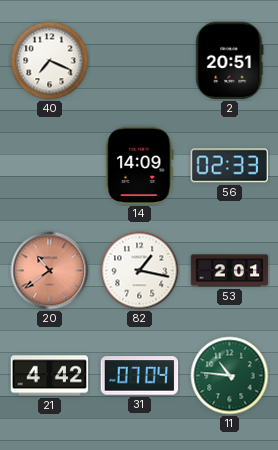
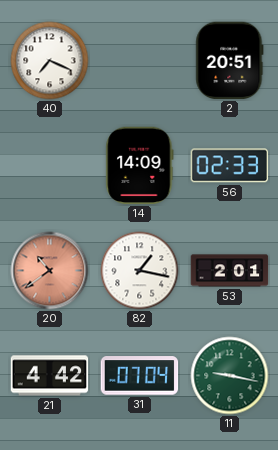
11: 10:46 -> 9:17 (230, 376)
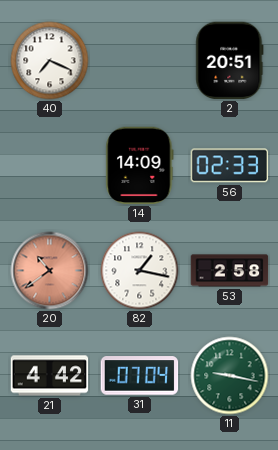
53: 2:01 -> 2:58 (230, 271)
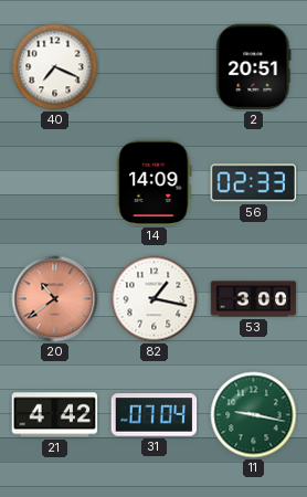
53: 2:58 -> 3:00 (254, 299)
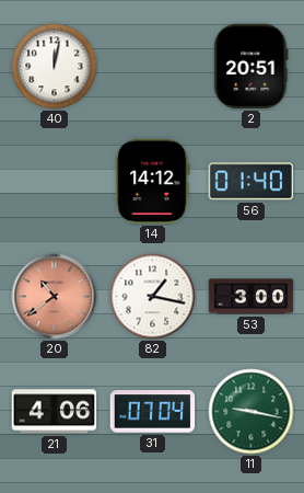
40: 7:19 -> 12:02 (55, 67)
14: 14:09 -> 14:12 (153, 182)
56: 02:33 -> 01:40 (252, 182)
21: 4:42 -> 4:06 (55, 412)
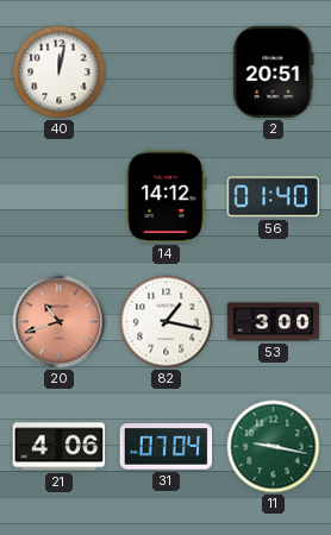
20: 10:39 -> 10:42 (60, 322)
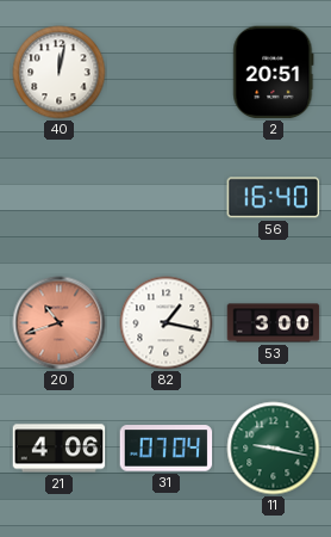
14: 14:12 -> none (167, 197)
56: 01:40 -> 16:40 (274, 198)
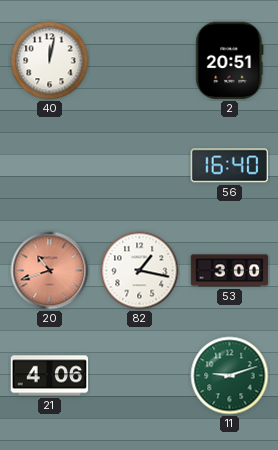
31: 07:04 -> none (167, 449)
11: 9:17 -> 9:12 (230, 376)
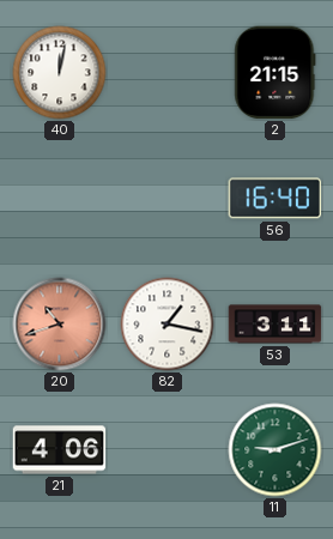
2: 20:51 -> 21:15 (276, 73)
53: 3:00 -> 3:11 (276, 325)
